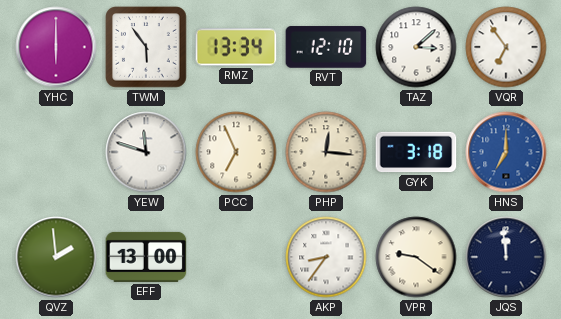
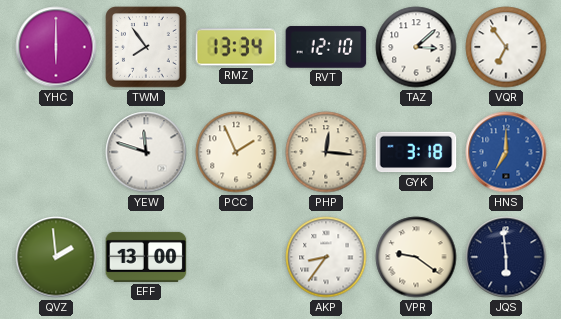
TWM: 5:54 -> 7:54 (146, 47)
PCC: 6:56 -> 1:56 (236, 152)
JQS: 11:59 -> 5:59 (506, 257)
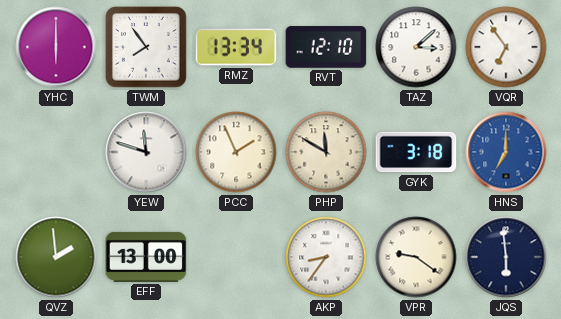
PHP: 12:16 -> 11:50 (326, 152)
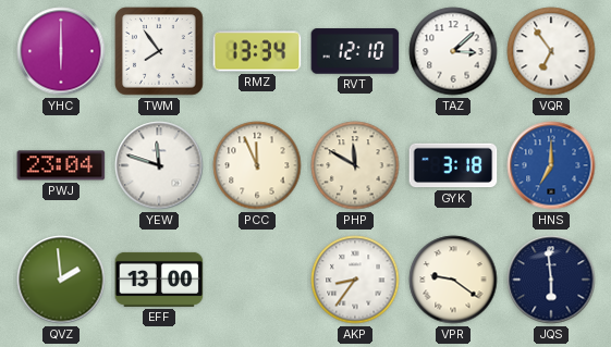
PWJ: none -> 23:04 (61, 165)
PCC: 1:56 -> 11:56 (257, 165)
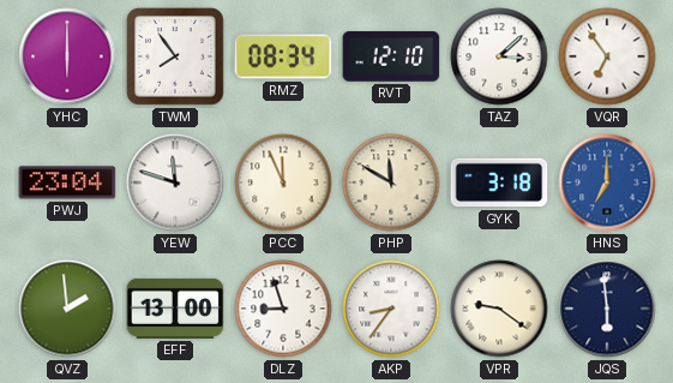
RMZ: 13:34 -> 08:34 (283, 56)
DLZ: none -> 8:57 (283, 309)
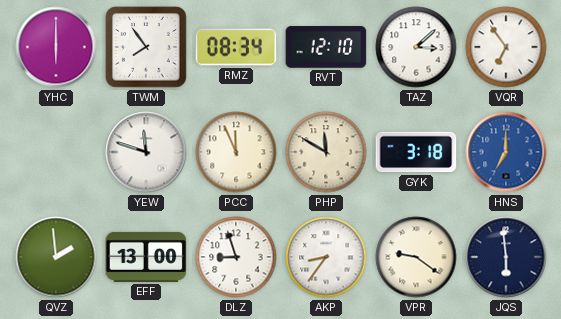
PWJ: 23:04 -> none (67, 182)
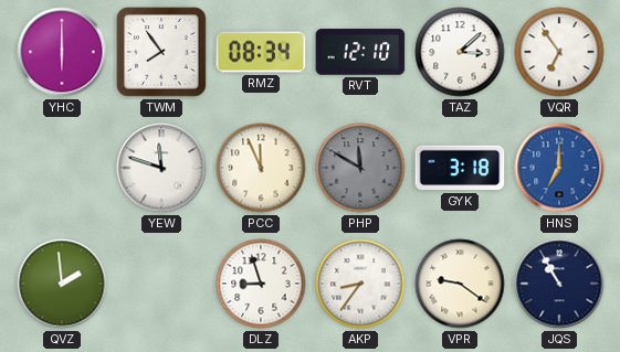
PHP dial: cream -> grey (360, 168)
EFF: 13:00 -> none (146, 257)
JQS: 5:59 -> 10:55 (559, 284)
